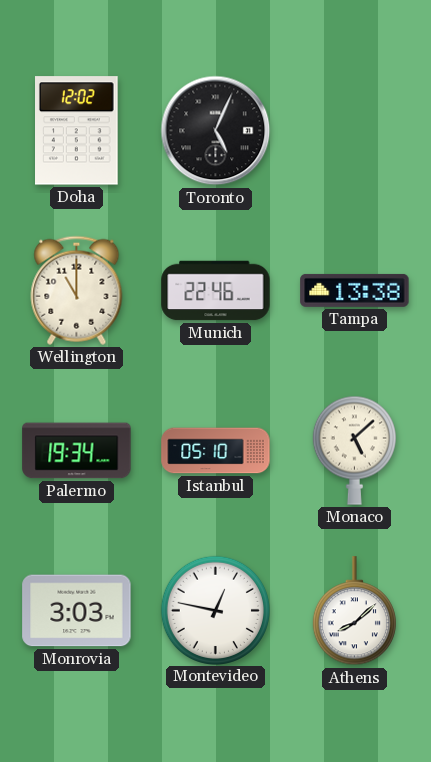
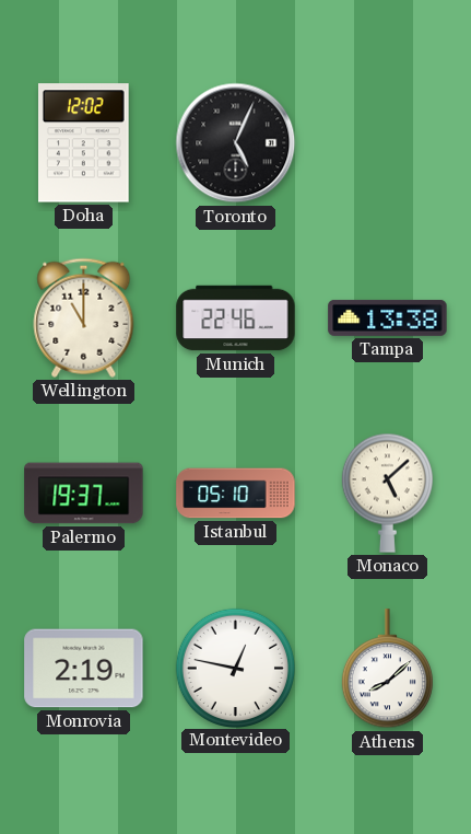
Palermo: 19:34 -> 19:37 (84, 494)
Monrovia: 3:03 -> 2:19 (84, 669)
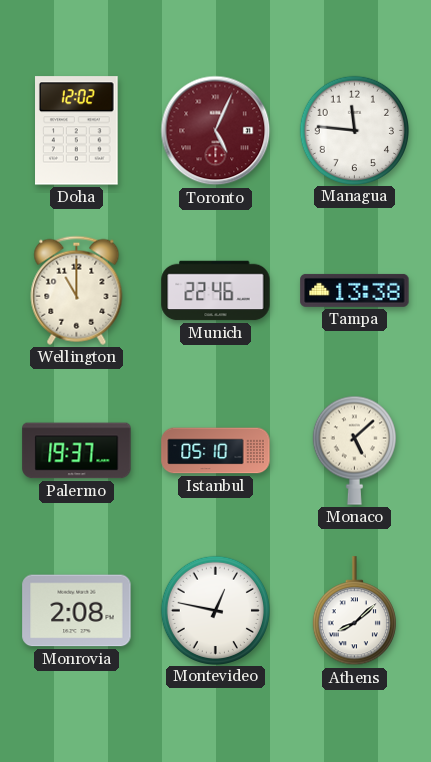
Toronto dial: black -> burgundy (216, 131)
Managua: none -> 11:46 (354, 130)
Monrovia: 2:19 -> 2:08 (77, 611)
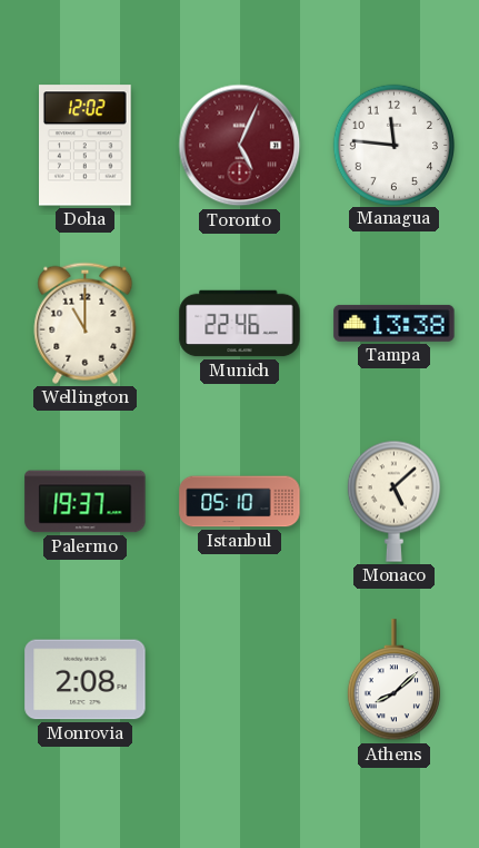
Montevideo: 12:47 -> none (215, 610)
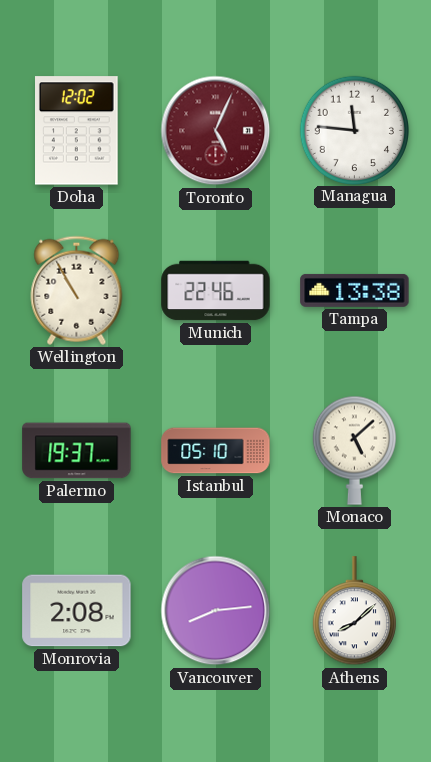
Wellington: 11:00 -> 10:55 (77, 290)
Vancouver: none -> 8:14 (216, 611)
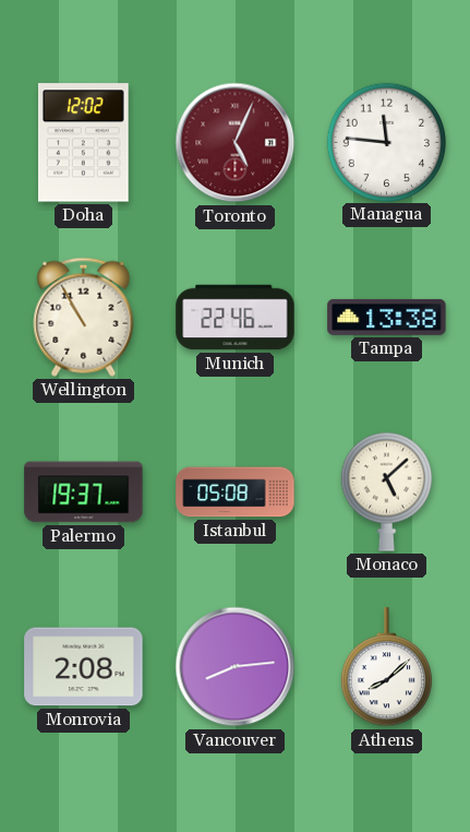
Istanbul: 05:10 -> 05:08 (236, 492)
